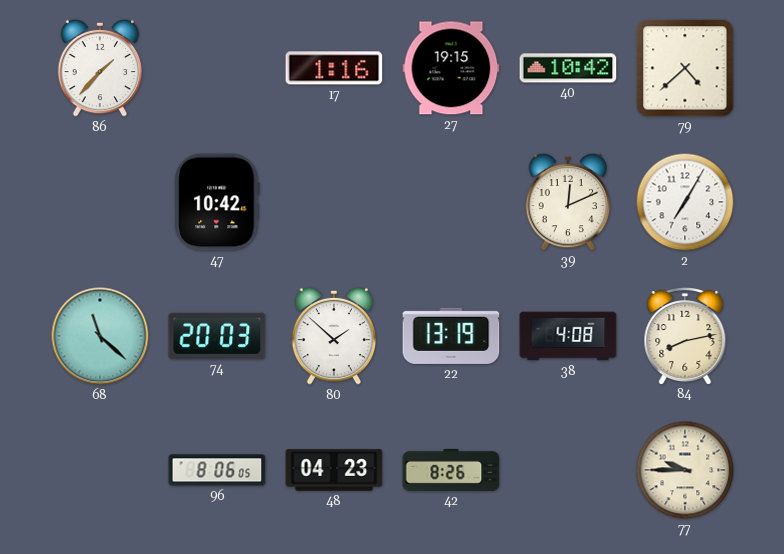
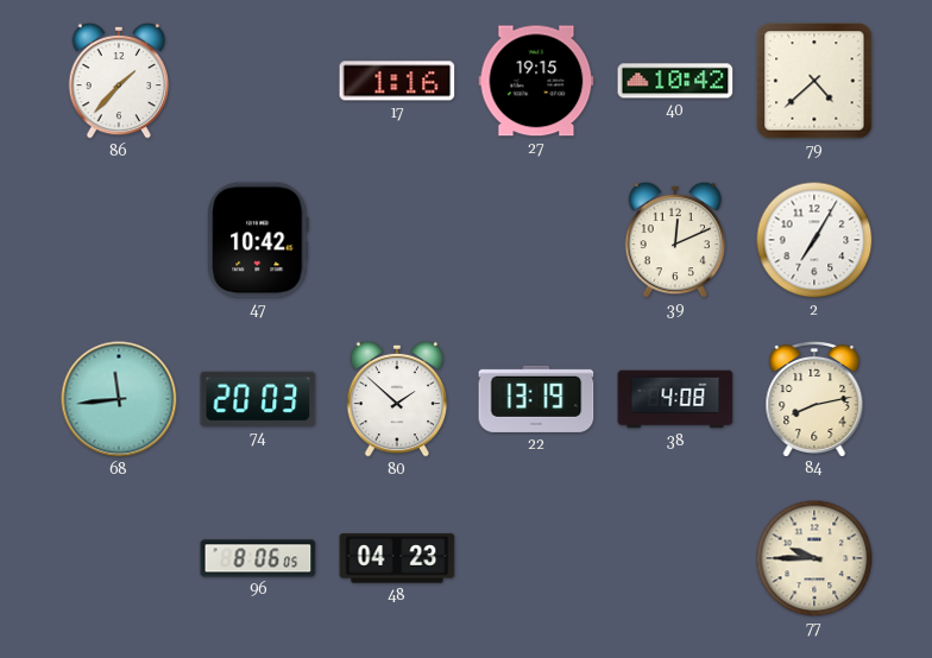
68: 11:22 -> 11:44 (119, 399)
42: 8:26 -> none (451, 470)
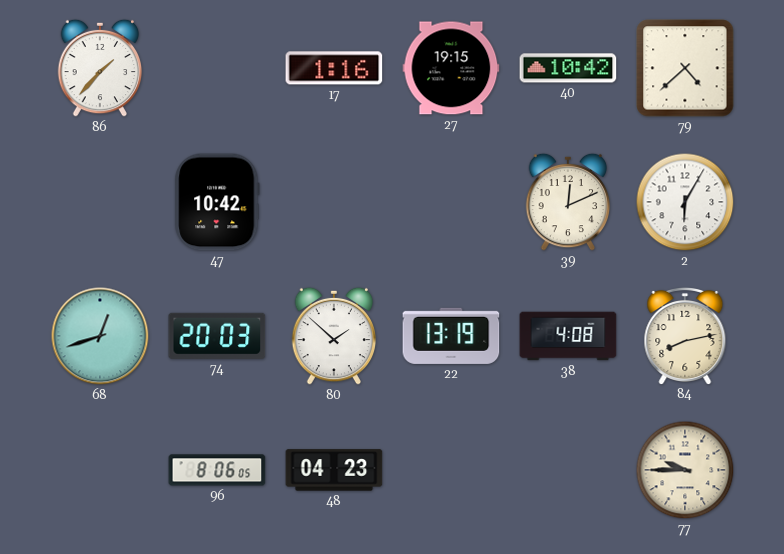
2: 7:05 -> 6:05 (685, 202)
68: 11:44 -> 12:42 (100, 336)
